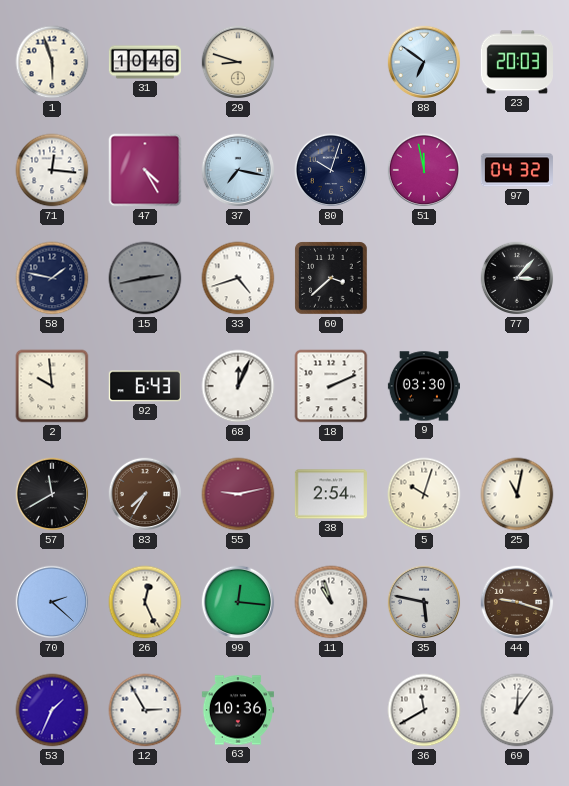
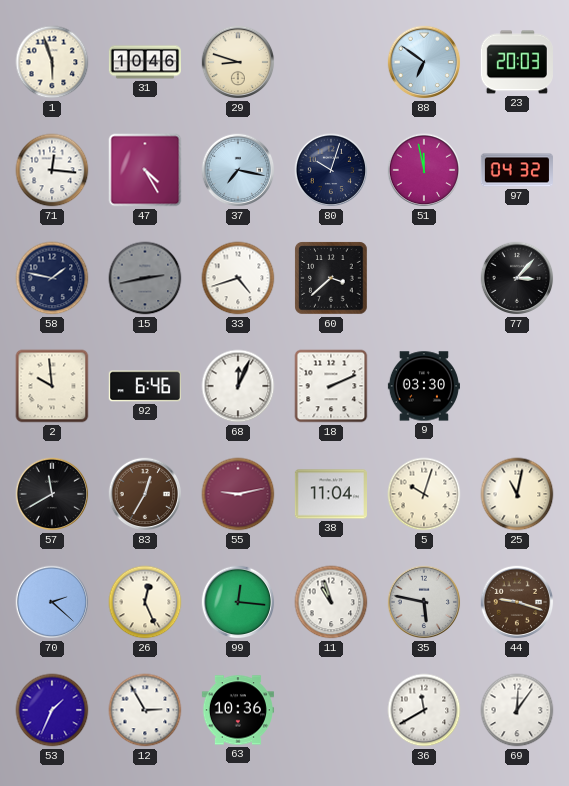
92: 6:43 -> 6:46 (145, 386)
83: 7:35 -> 12:35 (145, 494)
38: 2:54 -> 11:04 (331, 494)
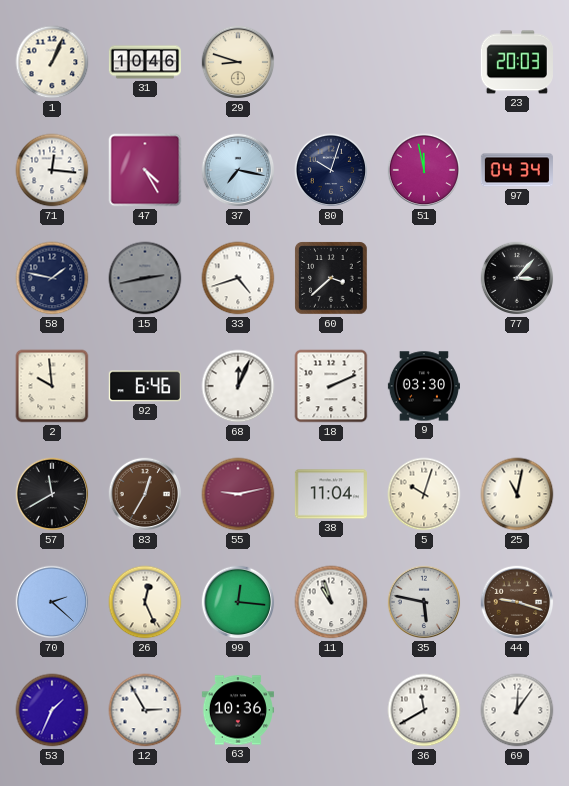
1: 5:57 -> 1:04 (52, 62)
88: 6:51 -> none (424, 62)
97: 04:32 -> 04:34 (517, 170)
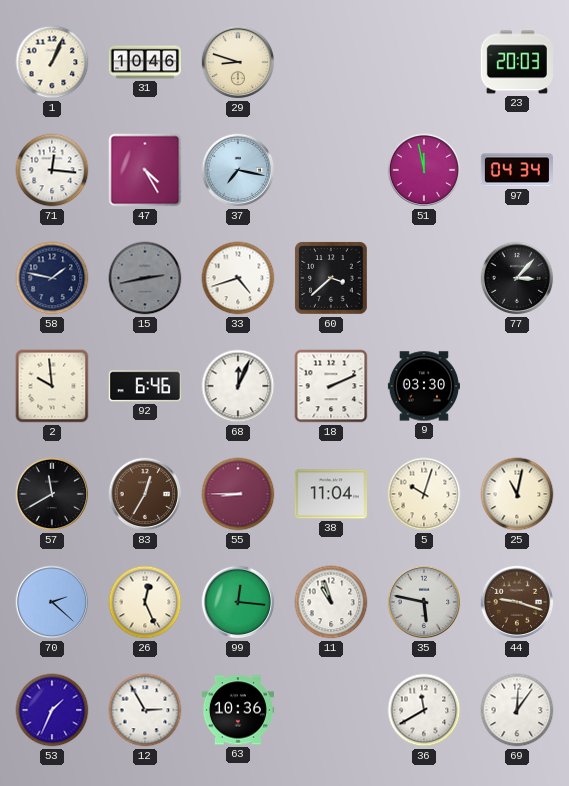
80: 10:03 -> none (331, 170)
55: 9:13 -> 8:45 (238, 494)
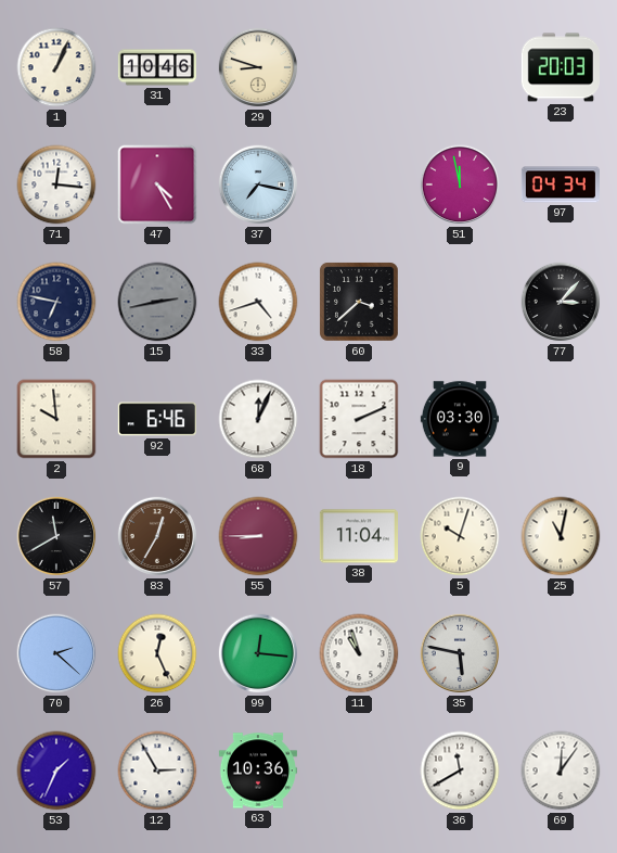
58: 1:47 -> 6:47 (56, 302)
44: 9:18 -> none (517, 602)
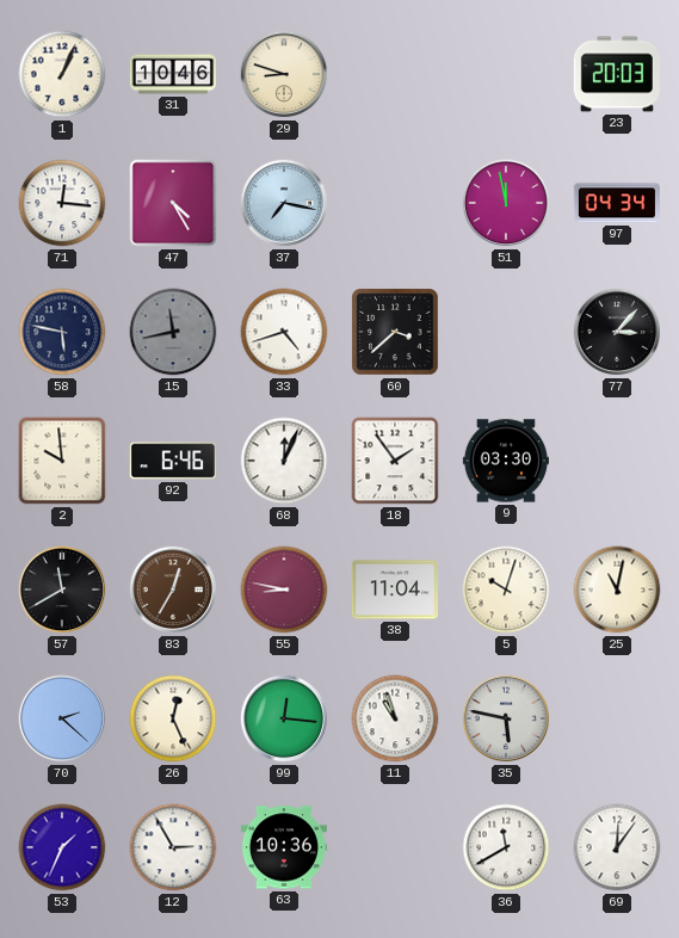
58: 6:47 -> 5:47 (62, 332)
15: 2:43 -> 11:43 (173, 332)
18: 2:11 -> 1:54 (395, 461)
55: 8:45 -> 8:47 (284, 590)
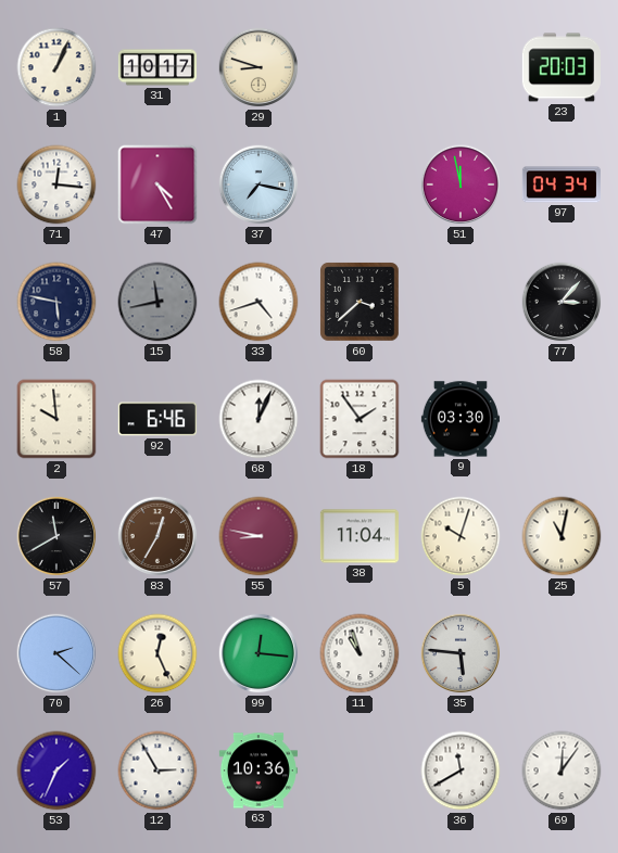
31: 10:46 -> 10:17 (156, 67)
35: 5:47 -> 5:46 (461, 653)
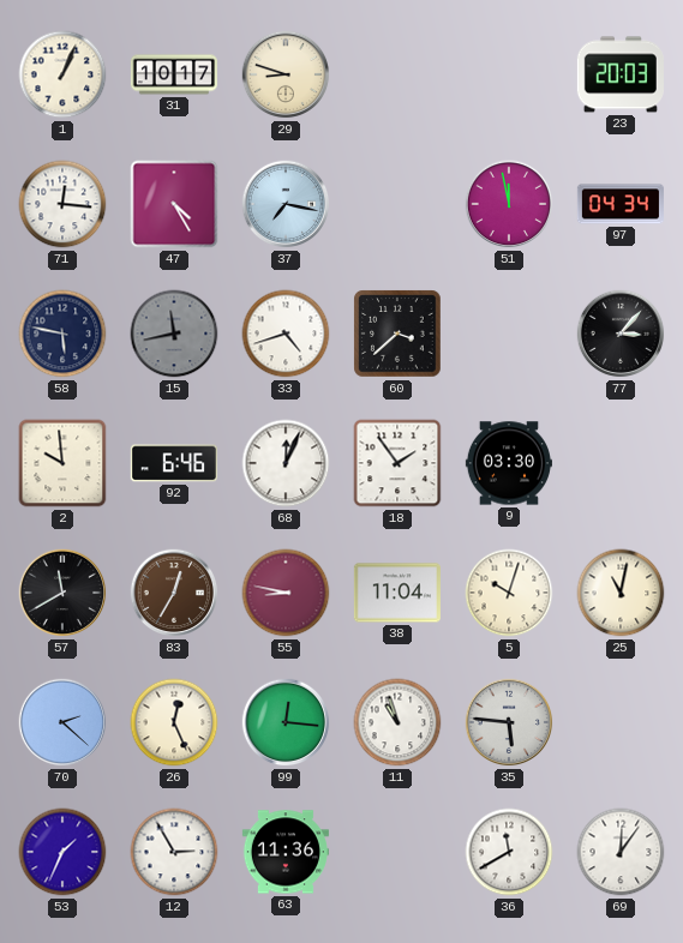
63: 10:36 -> 11:36 (286, 852)
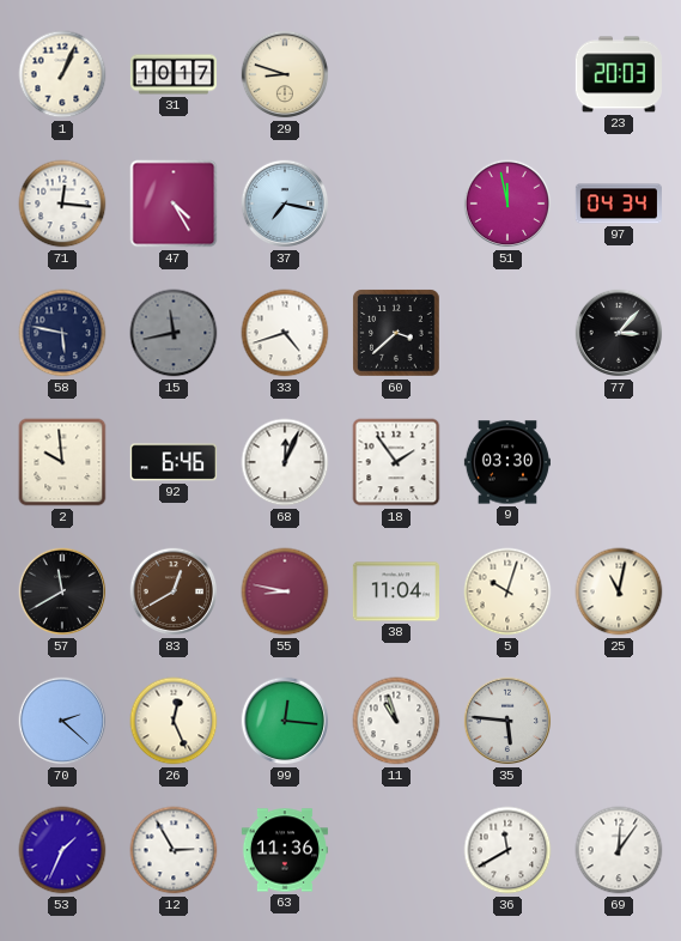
83: 12:35 -> 12:40 (174, 591)
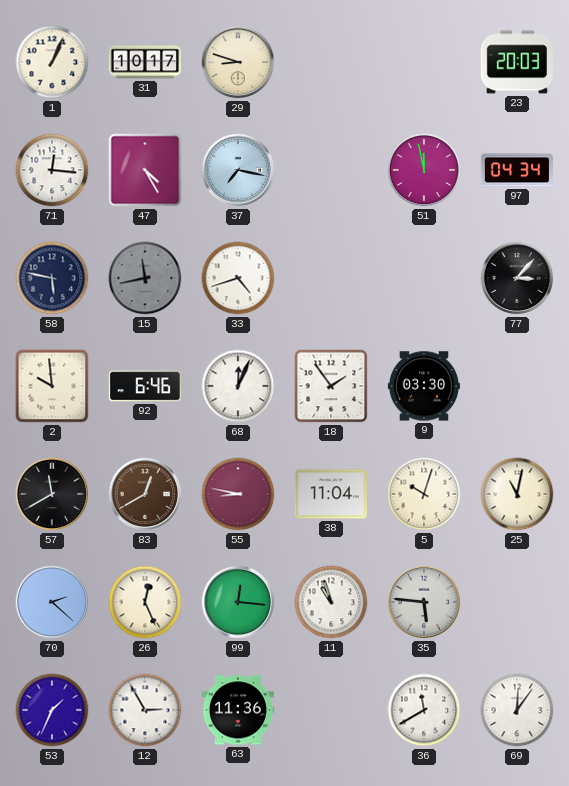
60: 3:38 -> none (396, 333)
